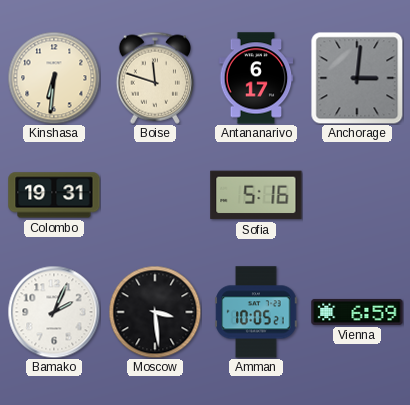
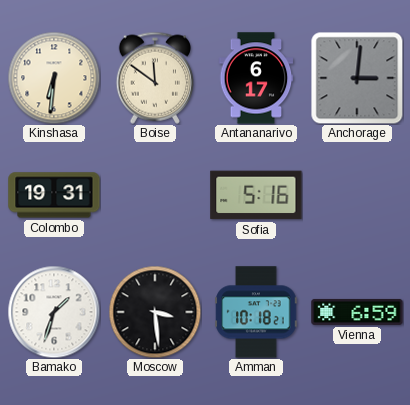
Boise: 11:48 -> 11:51 (154, 78)
Bamako: 2:04 -> 1:33 (54, 312)
Amman: 10:05 -> 10:18 (256, 312)
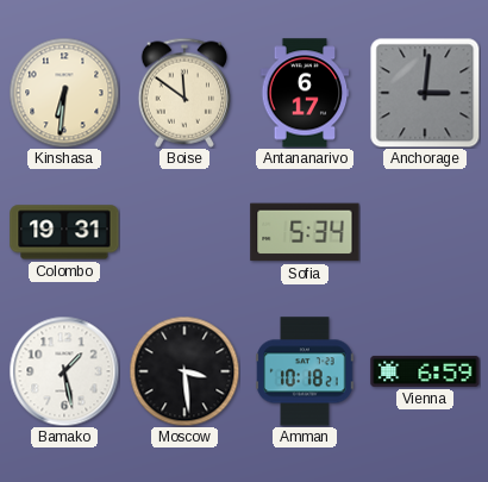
Sofia: 5:16 -> 5:34 (305, 232)
Bamako: 1:33 -> 1:28 (64, 371)
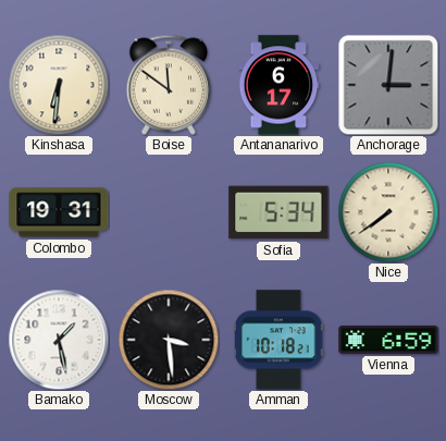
Nice: none -> 7:39 (388, 212)
